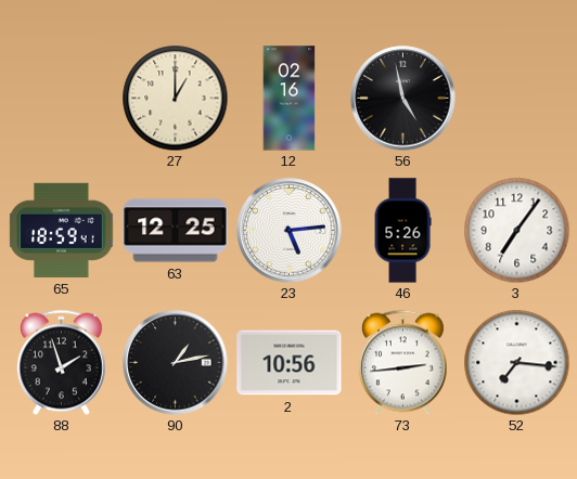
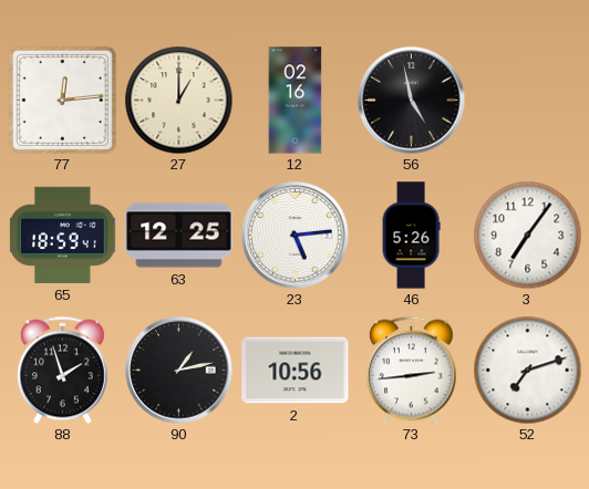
77: none -> 12:14 (62, 100)
52: 7:16 -> 7:12 (527, 370)
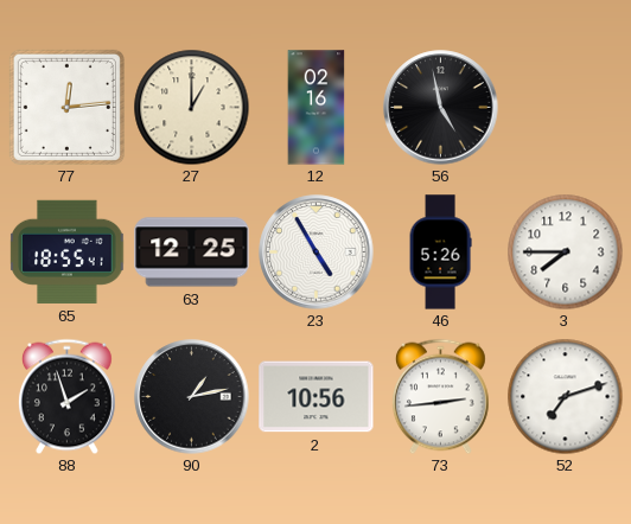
65: 18:59 -> 18:55 (68, 251)
23: 5:14 -> 4:55 (317, 253)
3: 7:06 -> 7:45 (565, 251)
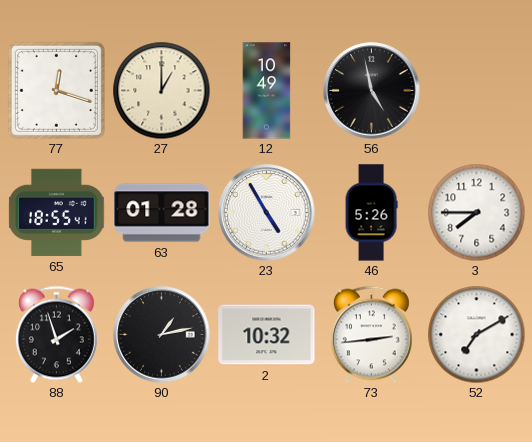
77: 12:14 -> 12:18 (56, 90)
12: 02:16 -> 10:49 (267, 91)
63: 12:25 -> 01:28 (162, 213)
2: 10:56 -> 10:32 (267, 335)
52: 7:12 -> 7:10 (476, 334)
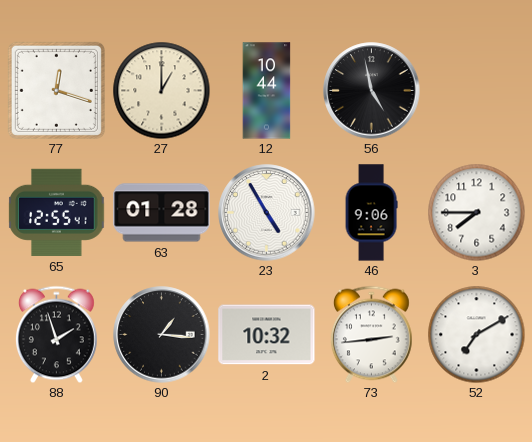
12: 10:49 -> 10:44 (267, 91)
65: 18:55 -> 12:55 (57, 212)
46: 5:26 -> 9:06 (371, 213)
90: 1:13 -> 1:16 (162, 335)
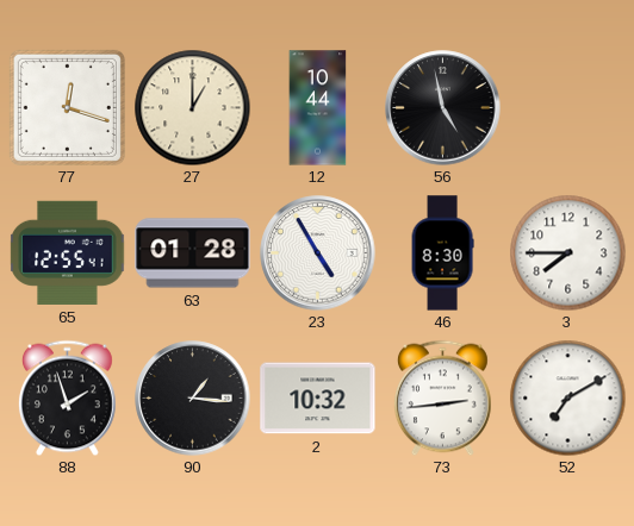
46: 9:06 -> 8:30 (442, 253)
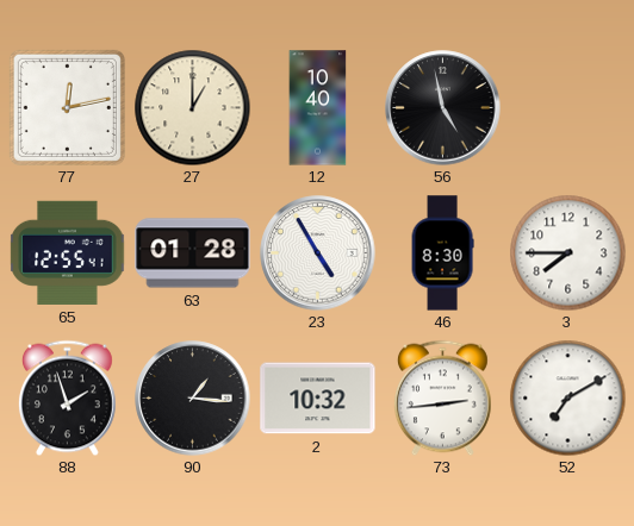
77: 12:18 -> 12:13 (67, 107)
12: 10:44 -> 10:40 (318, 108)
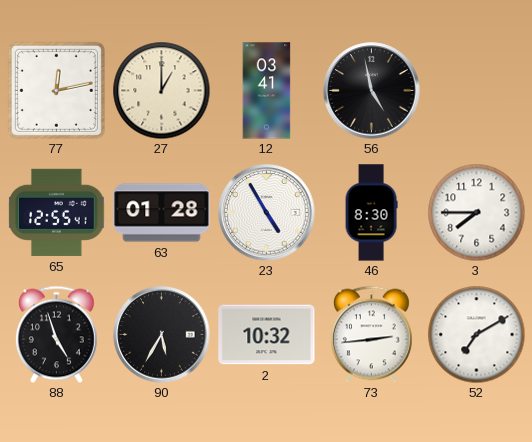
12: 10:40 -> 03:41 (267, 91)
88: 1:57 -> 4:57 (56, 334)
90: 1:16 -> 5:35 (162, 335)
